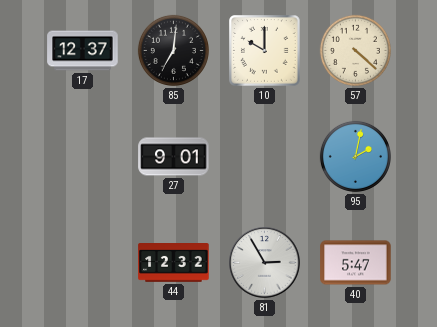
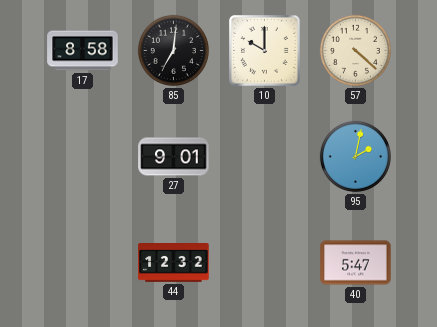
17: 12:37 -> 8:58 (83, 51)
81: 2:55 -> none (265, 263)
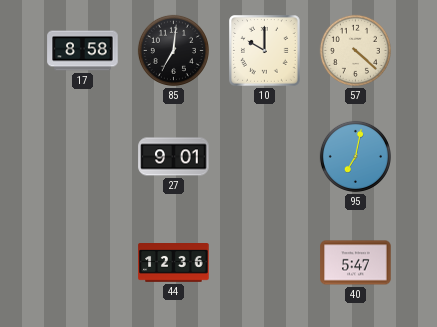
95: 2:02 -> 7:02 (355, 156)
44: 12:32 -> 12:36 (174, 263)
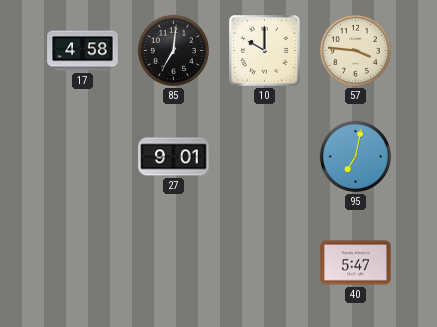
17: 8:58 -> 4:58 (83, 51)
57: 4:22 -> 3:46 (355, 50)
44: 12:36 -> none (174, 263)
